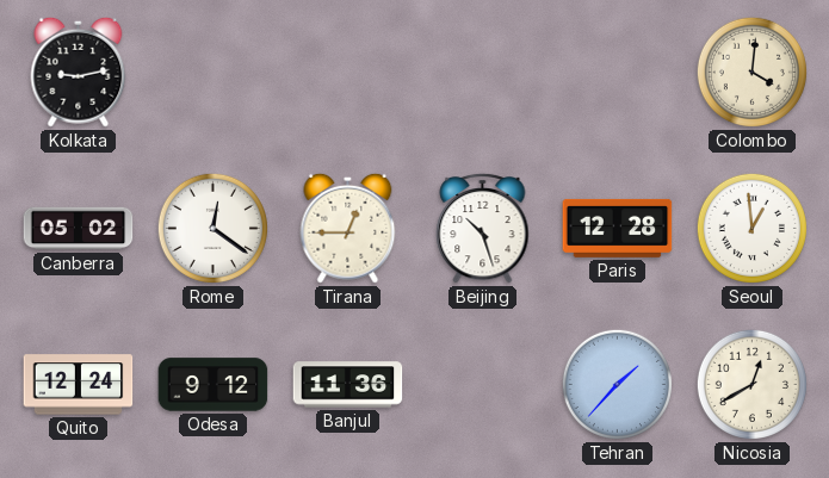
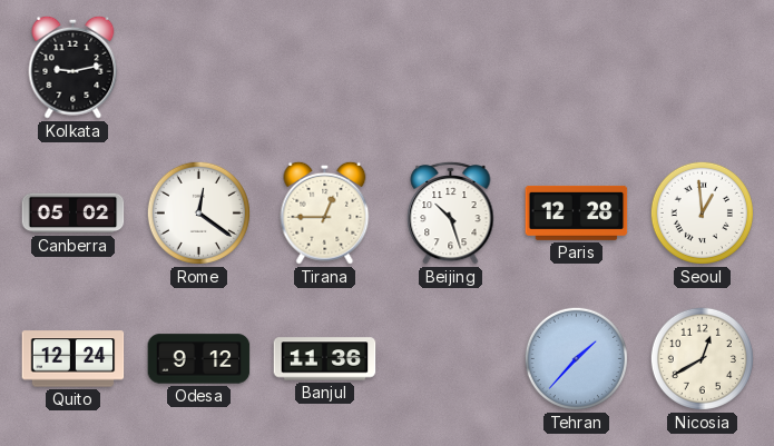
Colombo: 4:01 -> none (751, 72)
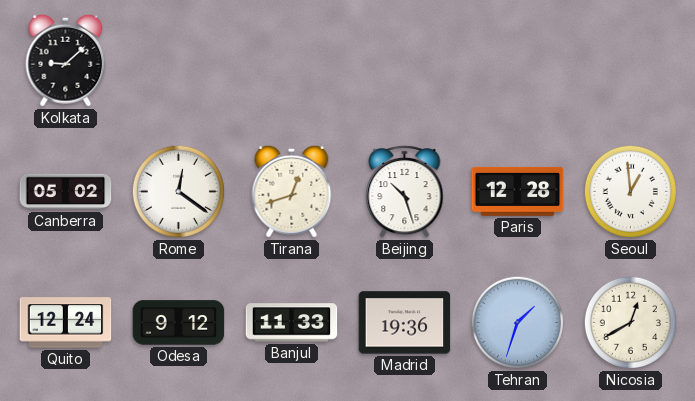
Kolkata: 9:13 -> 9:08 (66, 60)
Tirana: 12:45 -> 12:42 (292, 191)
Banjul: 11:36 -> 11:33 (292, 323)
Madrid: none -> 19:36 (405, 323)
Tehran: 1:37 -> 1:33 (517, 322)
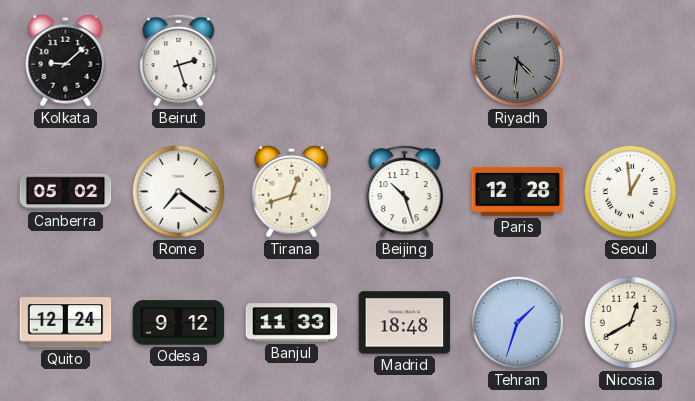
Beirut: none -> 2:27 (179, 60)
Riyadh: none -> 4:31 (517, 60)
Rome: 12:21 -> 7:21 (178, 191)
Madrid: 19:36 -> 18:48 (405, 323)
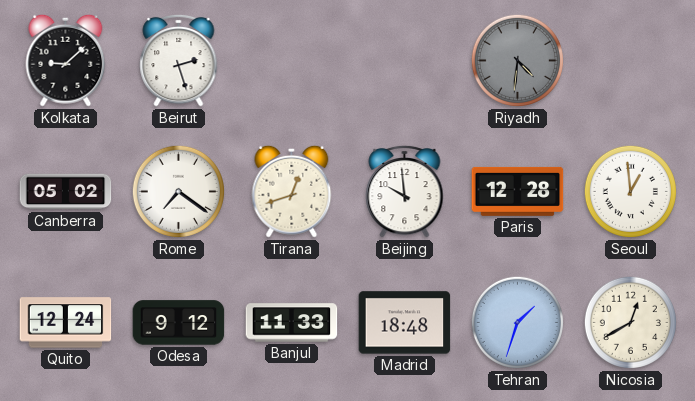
Beijing: 10:27 -> 9:59 (405, 191)
